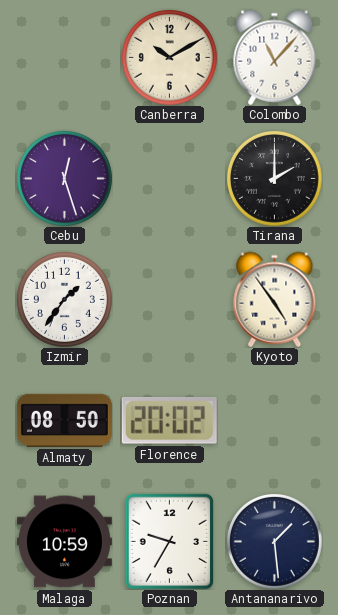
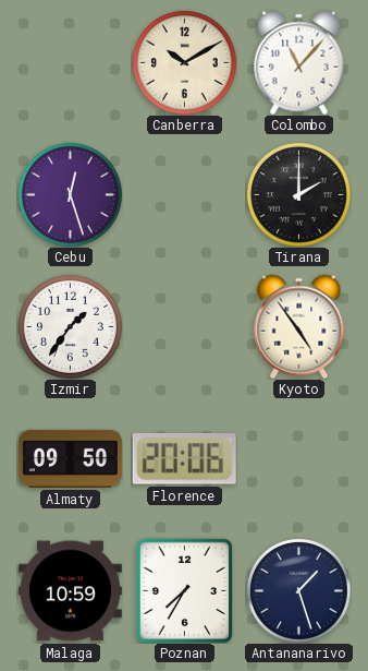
Almaty: 08:50 -> 09:50 (70, 458)
Florence: 20:02 -> 20:06 (184, 459)
Poznan: 9:35 -> 7:35 (185, 590)
Antananarivo: 1:29 -> 1:27 (298, 590)
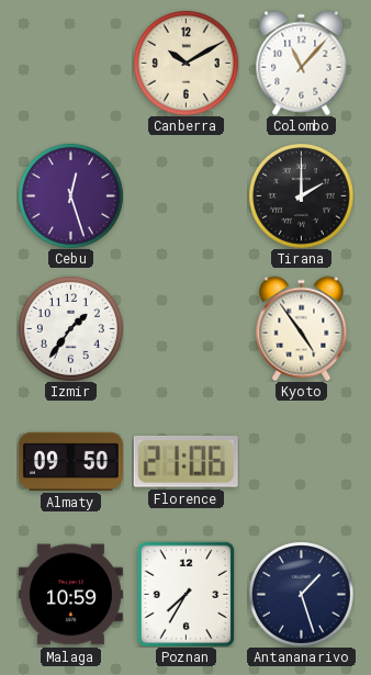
Florence: 20:06 -> 21:06 (185, 462)
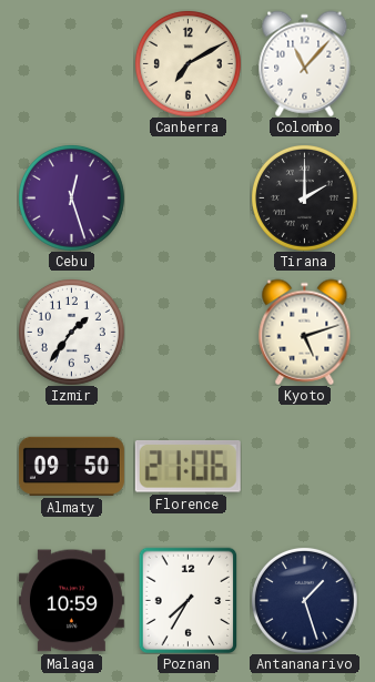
Canberra: 10:10 -> 7:10 (187, 63)
Kyoto: 4:54 -> 5:12 (305, 332)
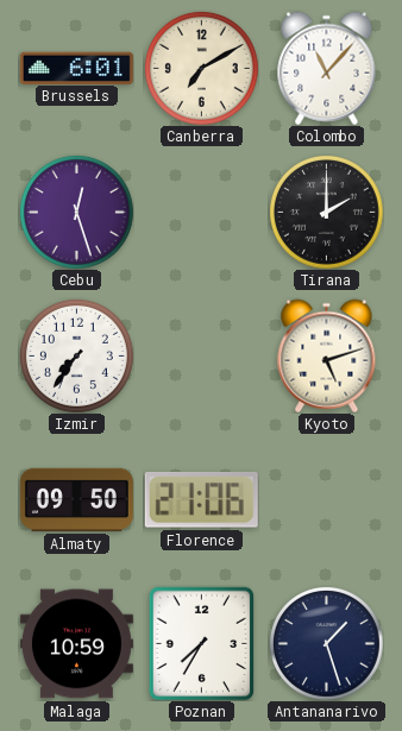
Brussels: none -> 6:01 (76, 68)
Izmir: 1:36 -> 7:36 (76, 355)
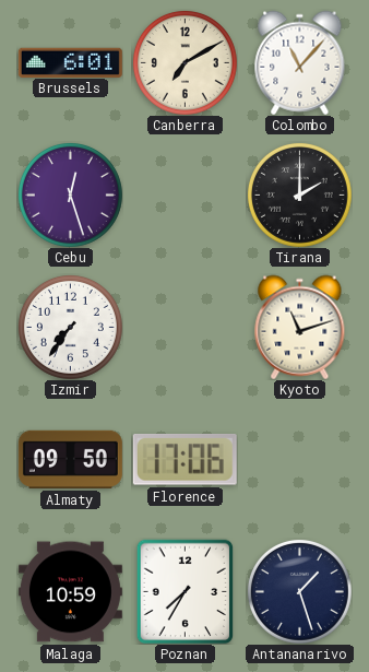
Kyoto: 5:12 -> 11:12 (300, 327)
Florence: 21:06 -> 17:06 (184, 460)
